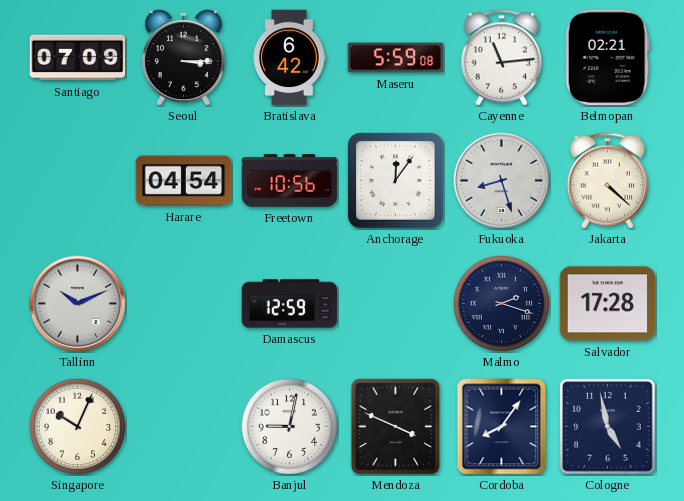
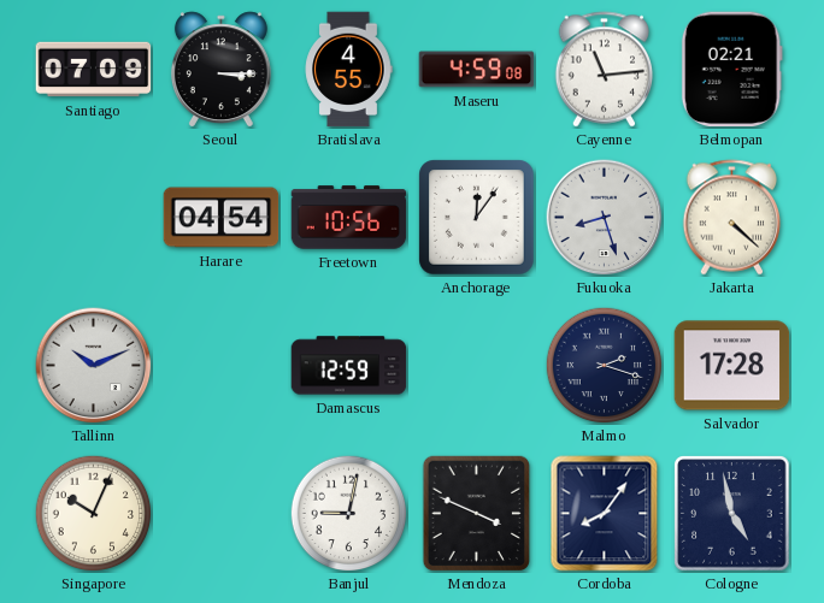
Bratislava: 6:42 -> 4:55 (348, 70)
Maseru: 5:59 -> 4:59 (477, 70)
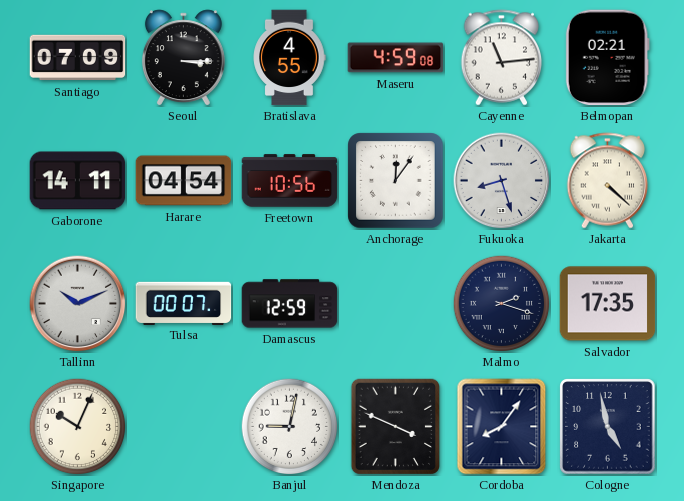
Gaborone: none -> 14:11 (78, 181)
Tulsa: none -> 00:07 (184, 303)
Salvador: 17:28 -> 17:35 (608, 304)
